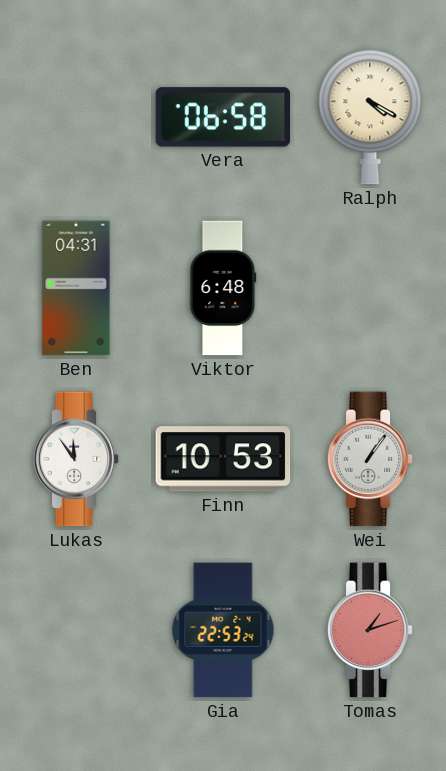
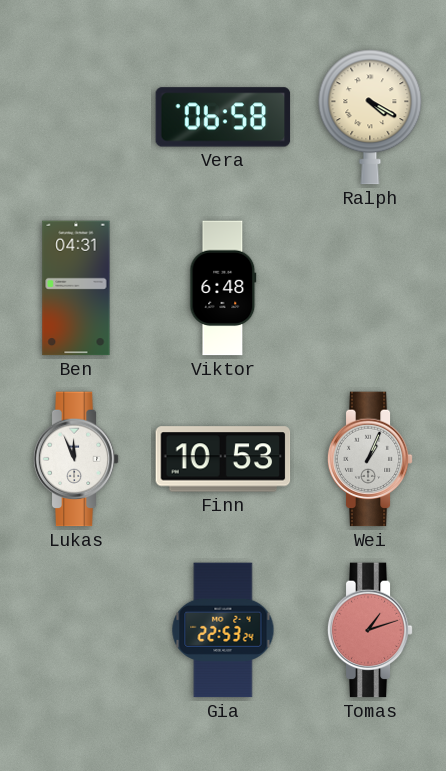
Lukas: 11:54 -> 11:56 (76, 459)
Wei: 1:06 -> 1:04 (370, 459)
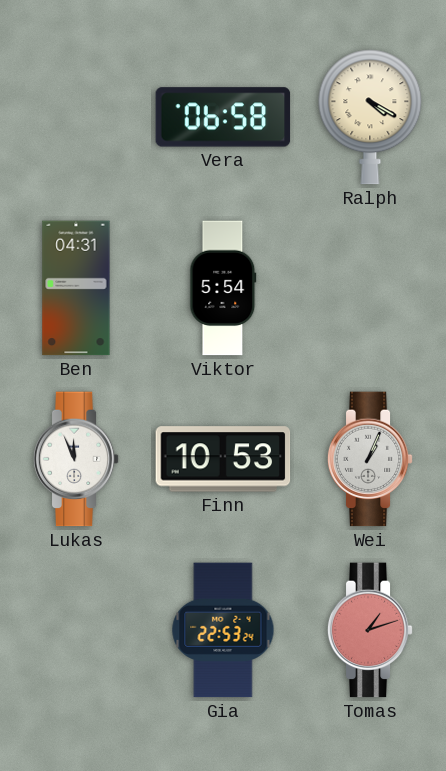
Viktor: 6:48 -> 5:54 (223, 288)
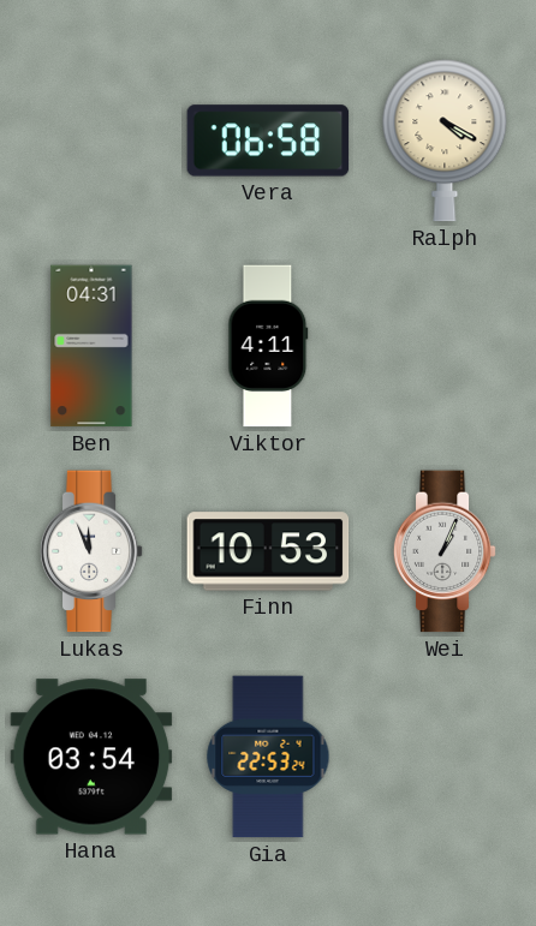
Viktor: 5:54 -> 4:11 (268, 346)
Hana: none -> 03:54 (91, 757)
Tomas: 1:12 -> none (370, 630)
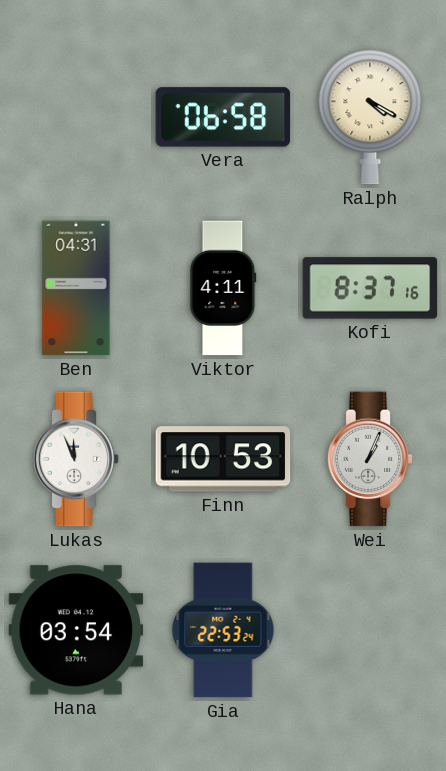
Kofi: none -> 8:37 (370, 288)
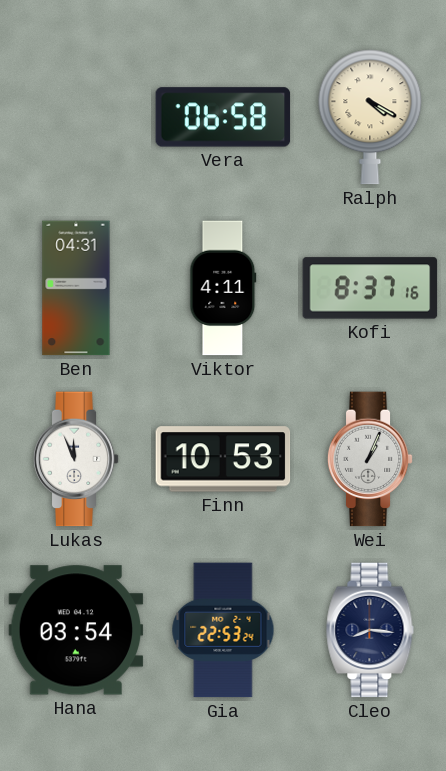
Cleo: none -> 8:16 (370, 630)
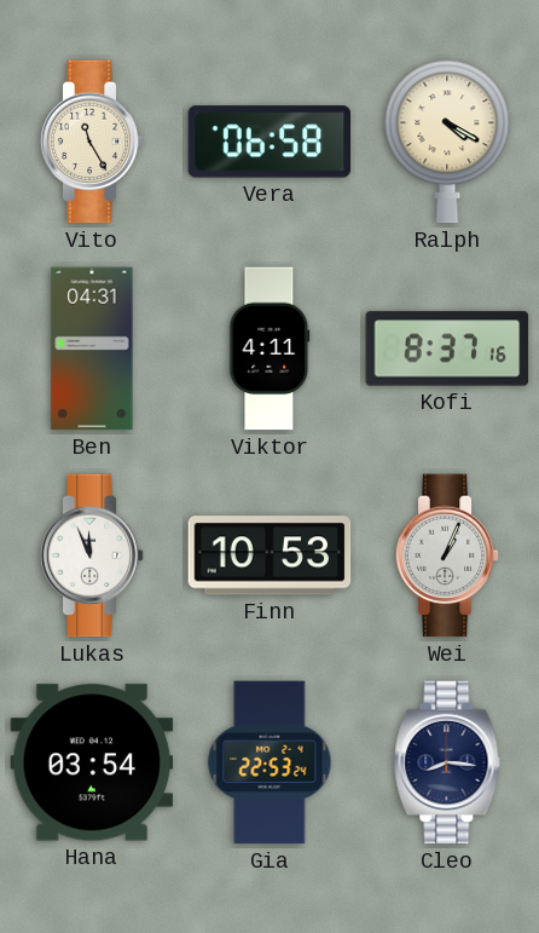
Vito: none -> 11:25 (92, 142)
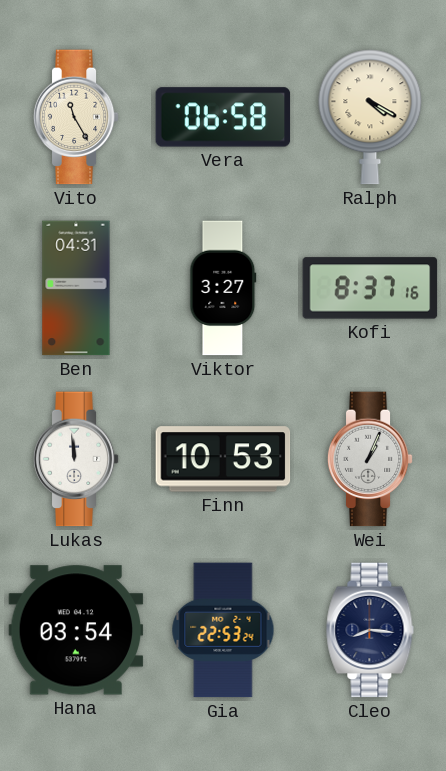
Viktor: 4:11 -> 3:27 (223, 288)
Lukas: 11:56 -> 11:59 (76, 459)
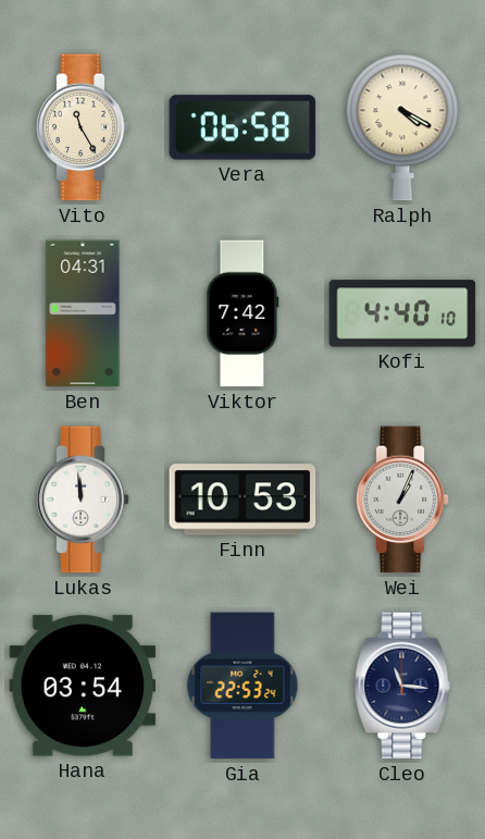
Viktor: 3:27 -> 7:42 (242, 313)
Kofi: 8:37 -> 4:40 (402, 313)
Cleo: 8:16 -> 11:16 (402, 686)
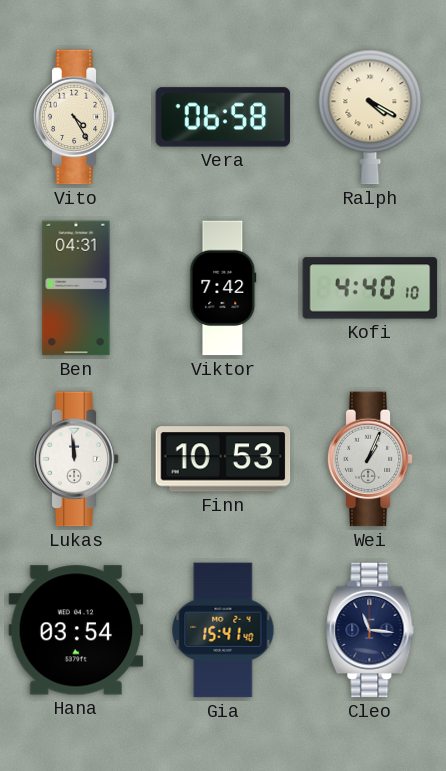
Vito: 11:25 -> 4:25 (76, 117)
Gia: 22:53 -> 15:41 (223, 630)
